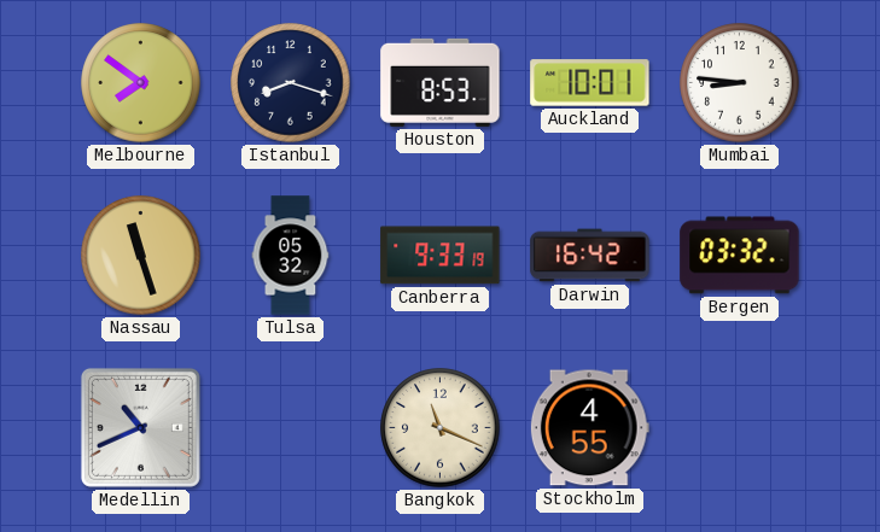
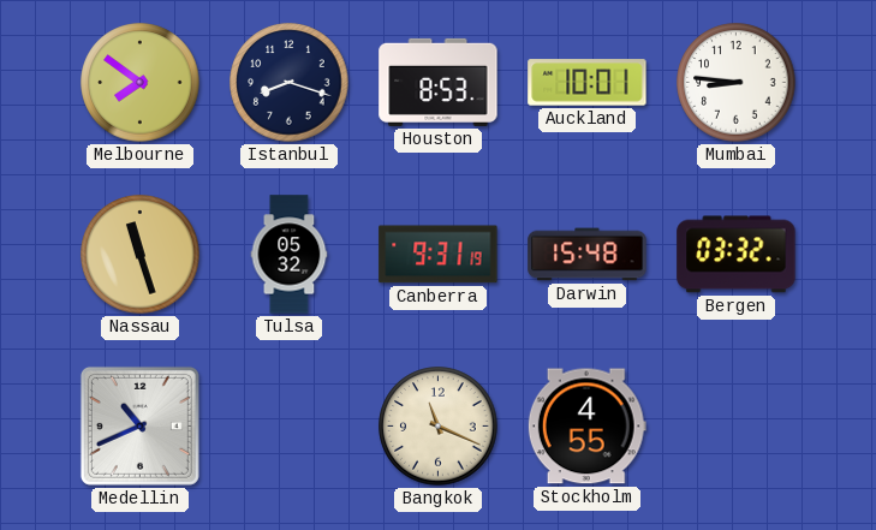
Canberra: 9:33 -> 9:31 (439, 255)
Darwin: 16:42 -> 15:48 (588, 255)
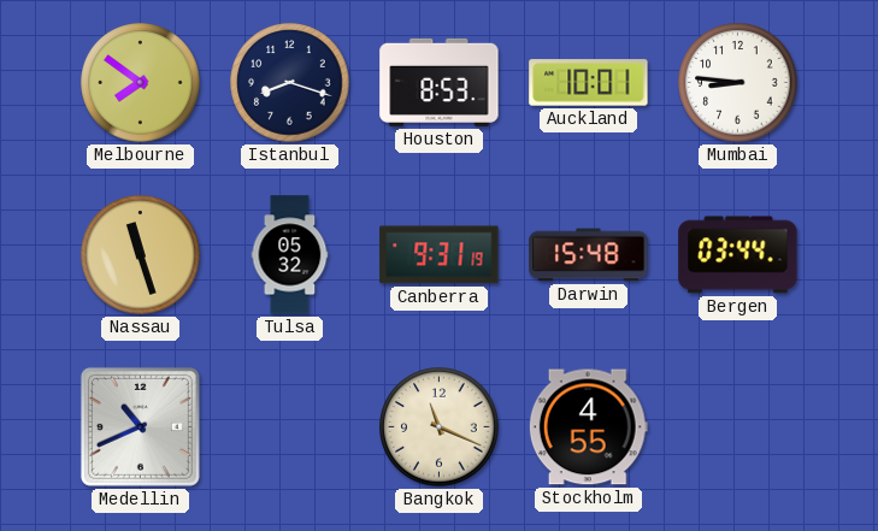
Bergen: 03:32 -> 03:44 (738, 255)
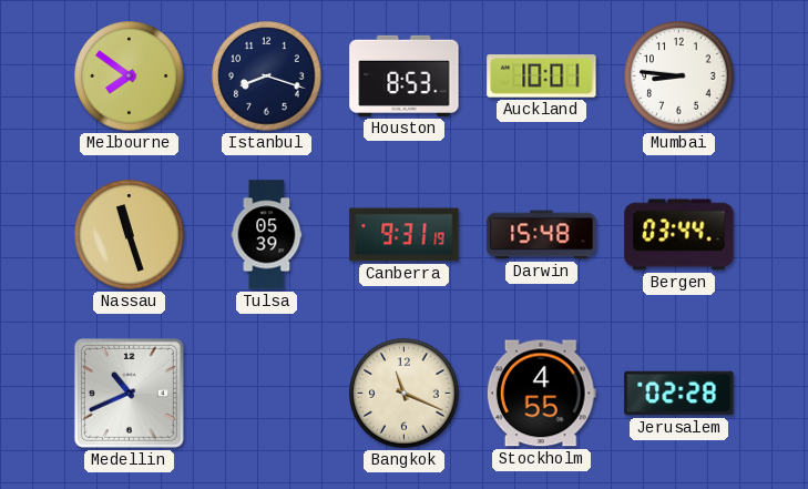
Tulsa: 05:32 -> 05:39 (267, 235)
Jerusalem: none -> 02:28 (679, 394)
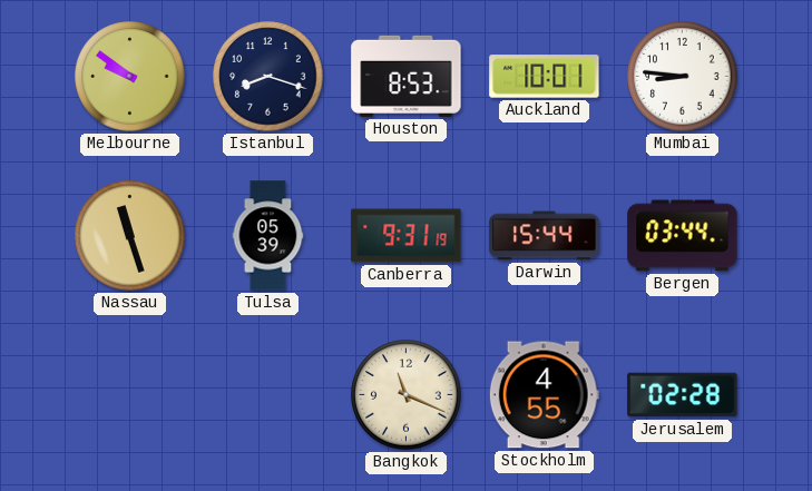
Melbourne: 7:51 -> 9:51 (130, 77)
Darwin: 15:48 -> 15:44 (545, 236)
Medellin: 10:41 -> none (129, 393)
